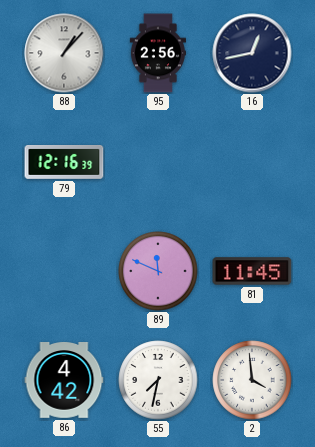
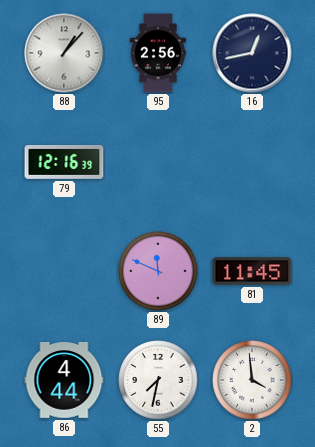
86: 4:42 -> 4:44 (64, 381)
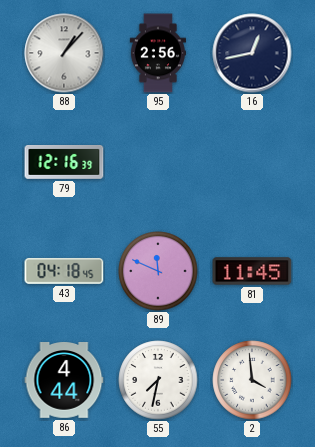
43: none -> 04:18 (64, 271)
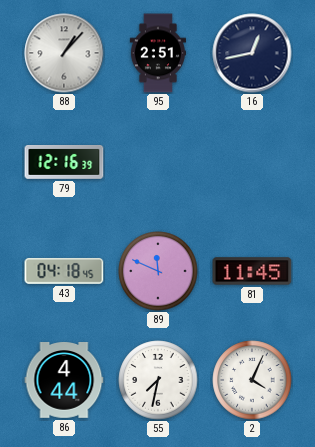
95: 2:56 -> 2:51 (158, 53)
2: 3:59 -> 4:04 (252, 380)
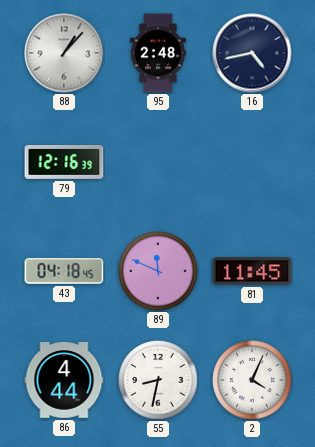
95: 2:51 -> 2:48 (158, 53)
16: 12:43 -> 4:43 (252, 53)
55: 7:32 -> 8:32 (158, 380)
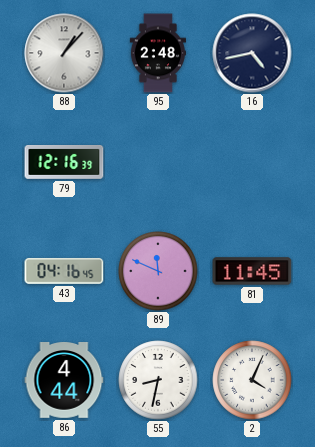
43: 04:18 -> 04:16 (64, 271)
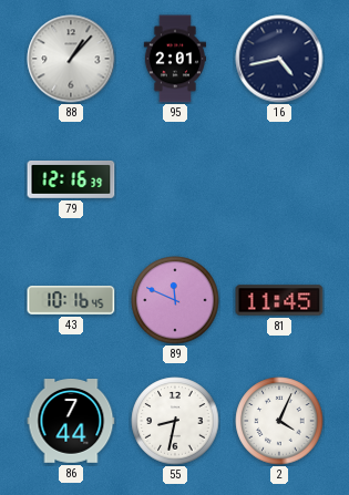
95: 2:48 -> 2:01 (175, 59)
43: 04:16 -> 10:16 (71, 300)
86: 4:44 -> 7:44 (71, 422)
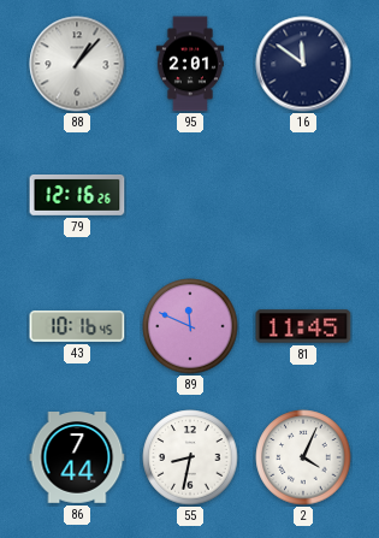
16: 4:43 -> 11:51 (303, 64)
79: 12:16:39 -> 12:16:26 (77, 196)
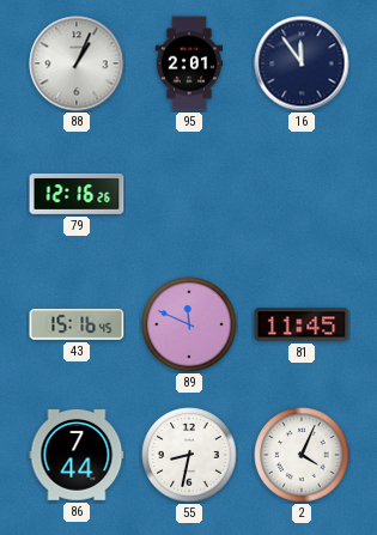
88: 1:07 -> 1:04 (77, 63)
16: 11:51 -> 11:54 (302, 63)
43: 10:16 -> 15:16 (77, 324)
